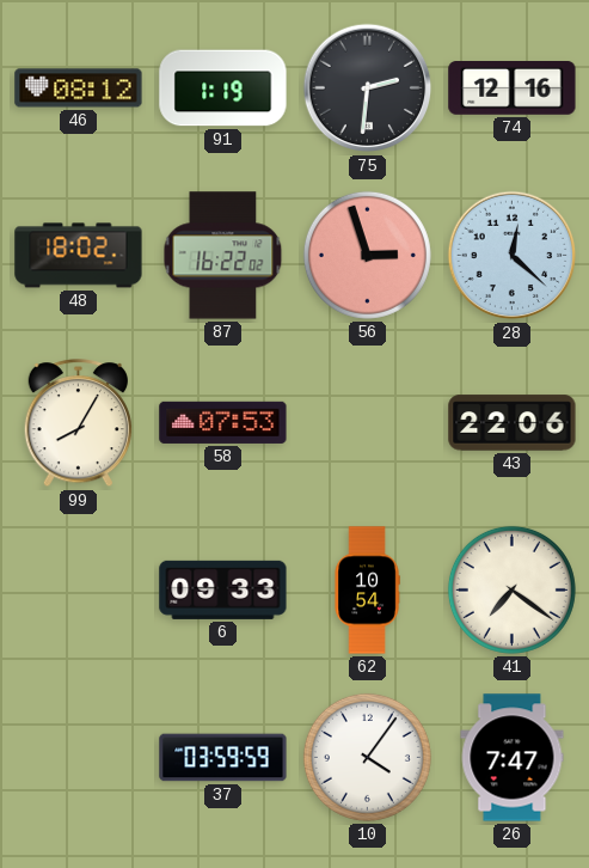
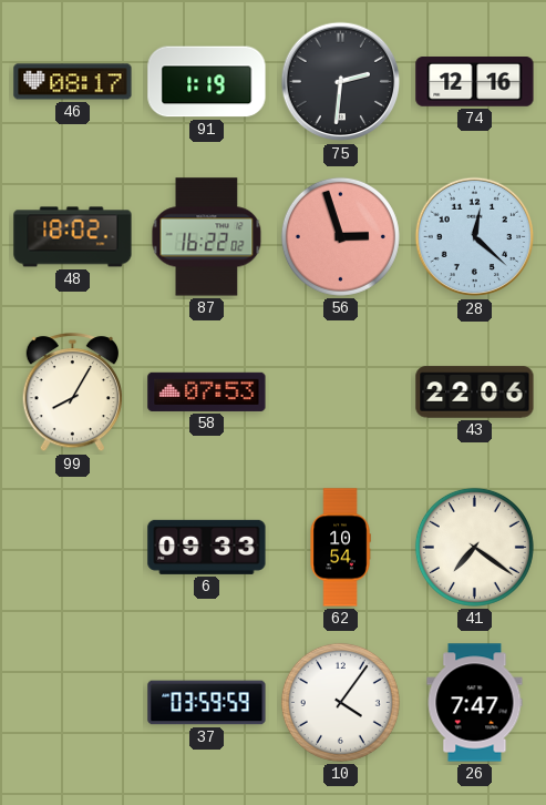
46: 08:12 -> 08:17 (73, 82)
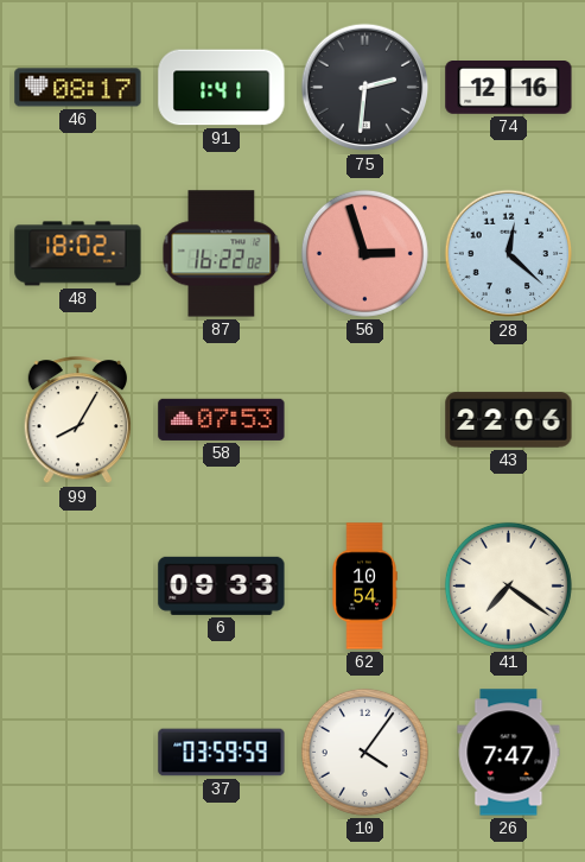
91: 1:19 -> 1:41 (222, 88)
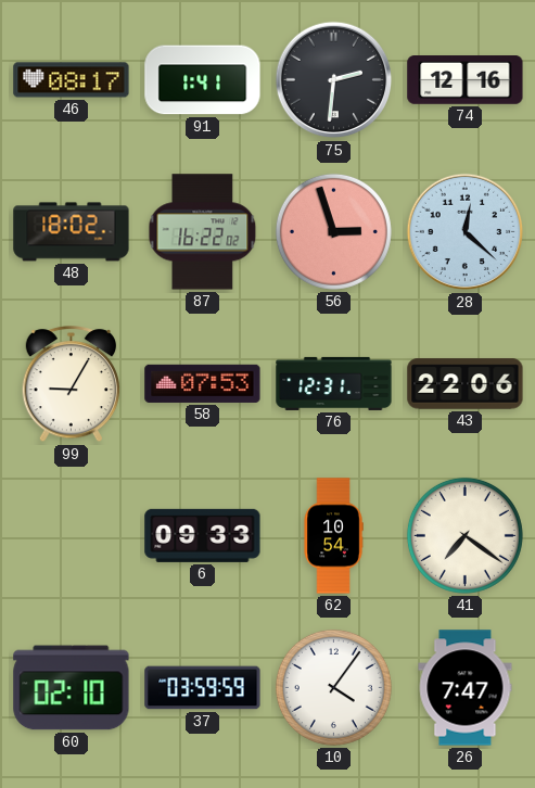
99: 8:05 -> 9:05 (71, 384)
76: none -> 12:31 (334, 383)
60: none -> 02:10 (72, 688)
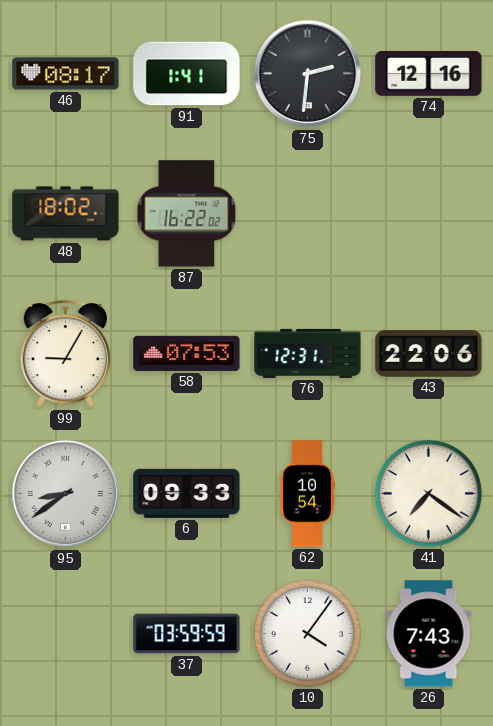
56: 2:57 -> none (333, 231)
28: 12:22 -> none (466, 232)
95: none -> 8:39 (66, 494)
60: 02:10 -> none (72, 688)
26: 7:47 -> 7:43 (429, 634)
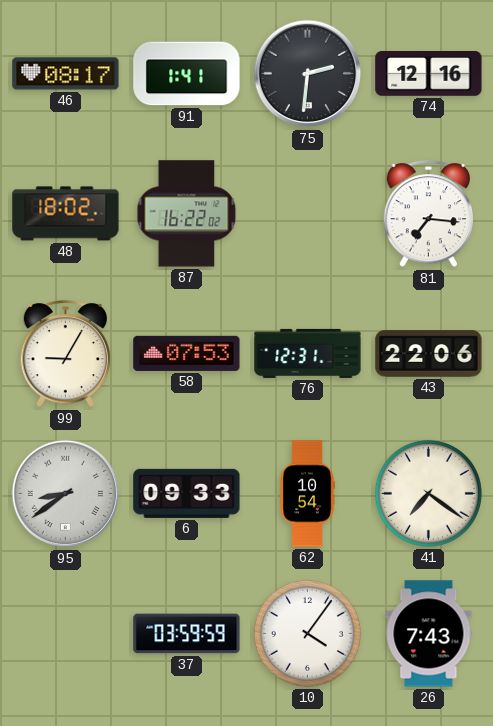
81: none -> 7:16 (428, 214)
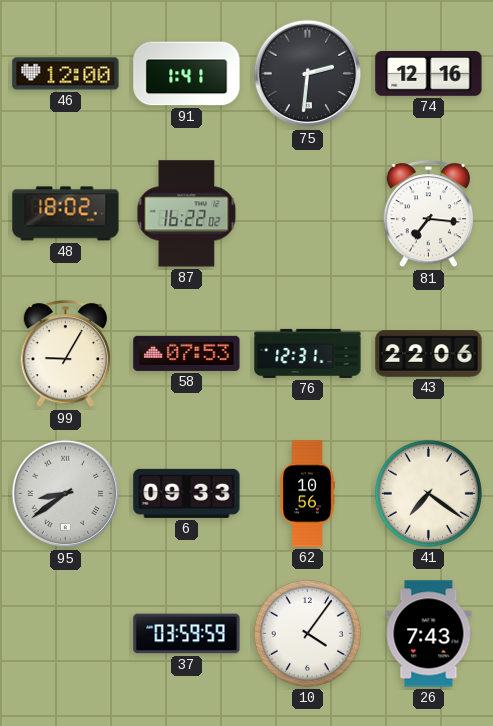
46: 08:17 -> 12:00 (66, 74)
62: 10:54 -> 10:56 (307, 494)
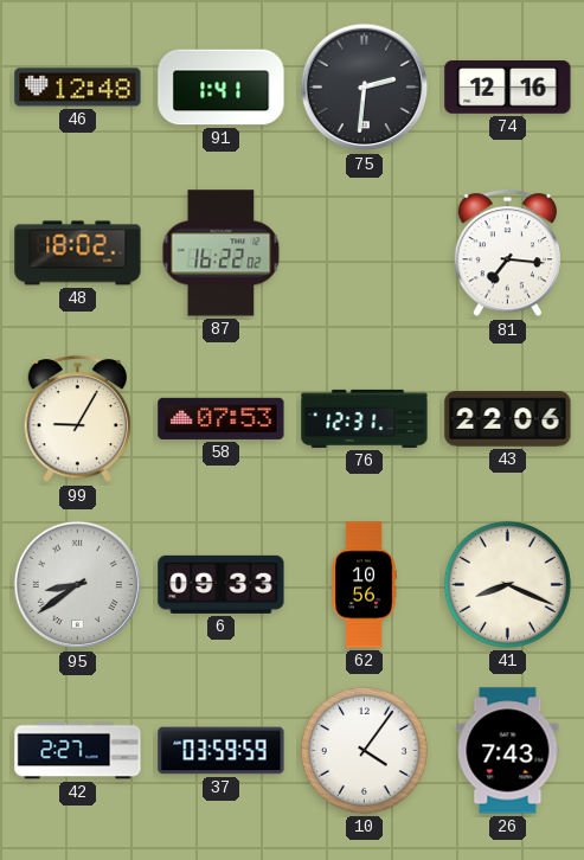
46: 12:00 -> 12:48 (78, 88)
41: 7:21 -> 8:19 (507, 584)
42: none -> 2:27 (78, 751)
